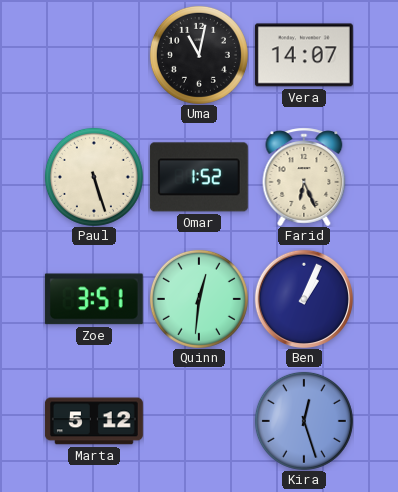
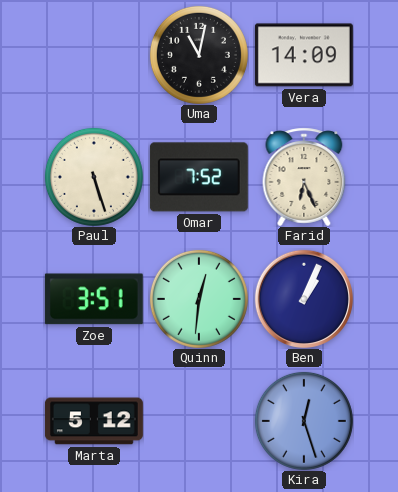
Vera: 14:07 -> 14:09 (304, 55)
Omar: 1:52 -> 7:52 (199, 177)
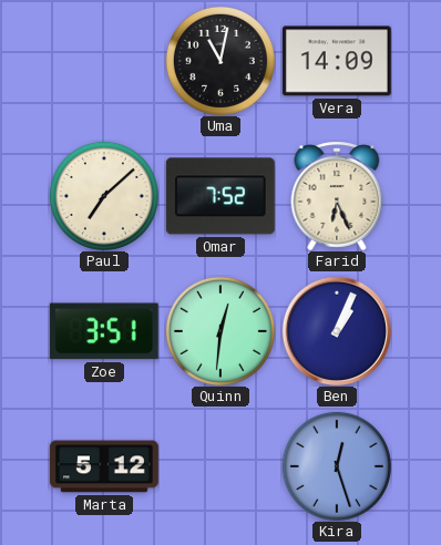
Paul: 5:27 -> 7:08 (104, 196)
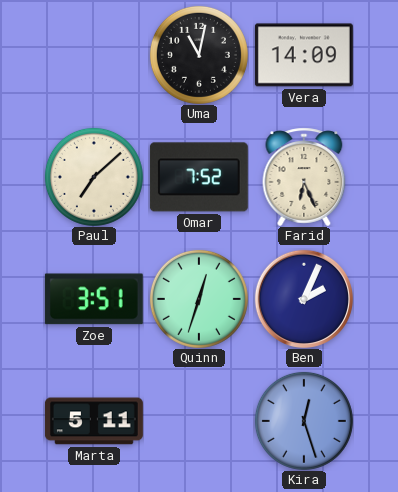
Quinn: 12:31 -> 12:33 (199, 299)
Ben: 1:04 -> 2:04 (304, 299)
Marta: 5:12 -> 5:11 (94, 421)
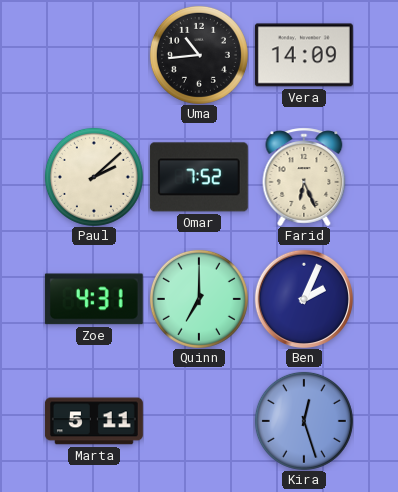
Uma: 11:02 -> 10:44 (199, 55)
Paul: 7:08 -> 2:08 (94, 177)
Zoe: 3:51 -> 4:31 (94, 299)
Quinn: 12:33 -> 7:00 (199, 299)
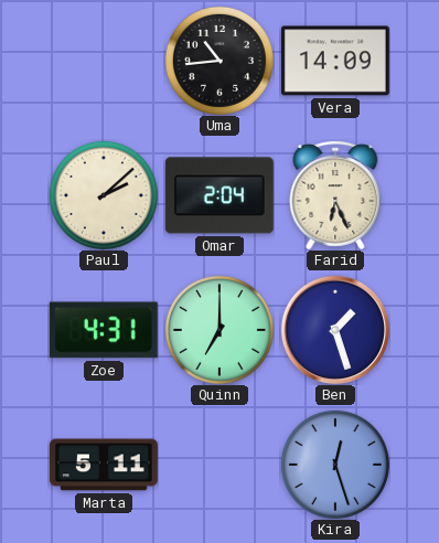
Omar: 7:52 -> 2:04 (219, 195)
Ben: 2:04 -> 1:27 (335, 330)
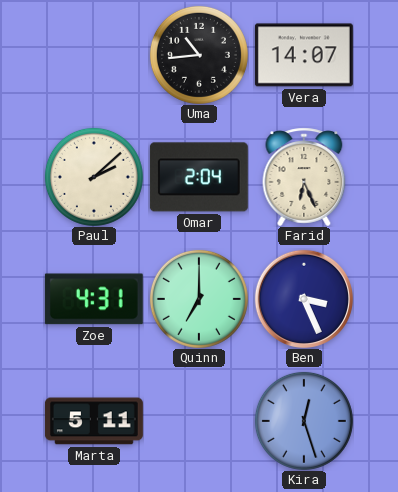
Vera: 14:09 -> 14:07 (304, 55)
Ben: 1:27 -> 3:26 (304, 299)
